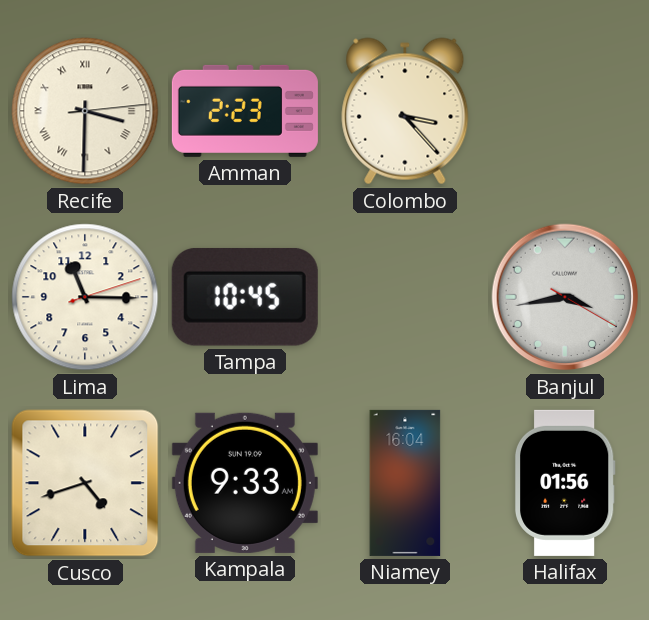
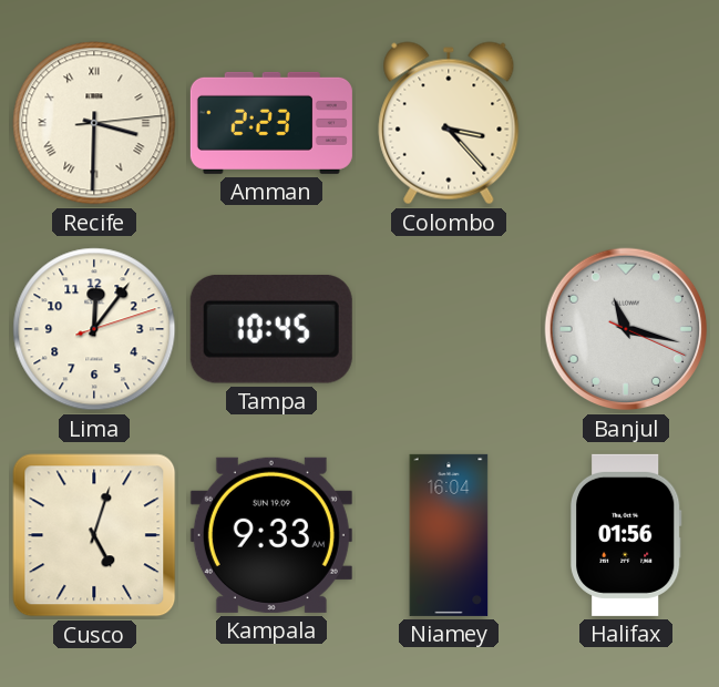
Lima: 11:15 -> 12:06 (94, 329)
Banjul: 3:43 -> 11:17 (626, 329)
Cusco: 4:42 -> 5:03 (94, 535)
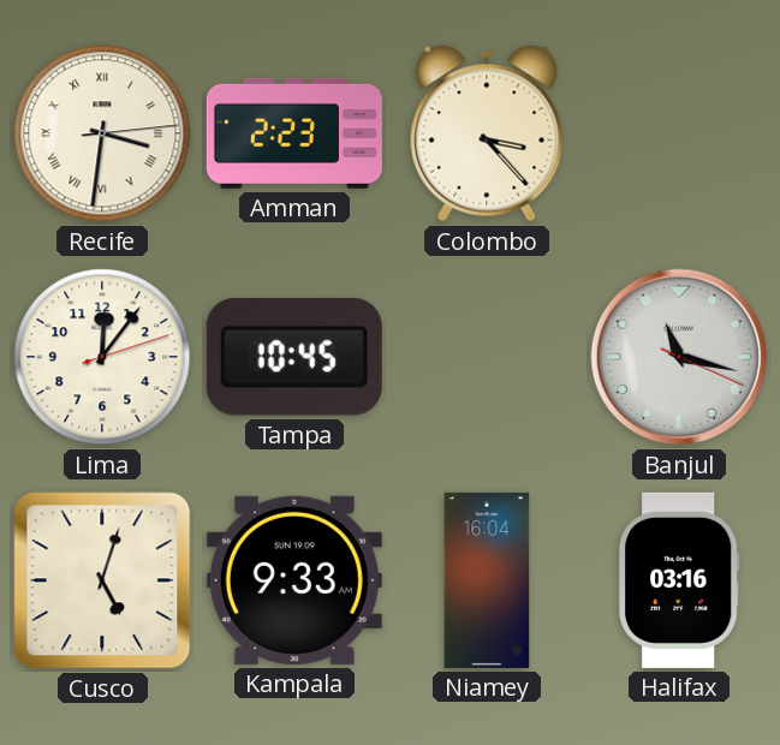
Recife: 3:30 -> 3:31 (102, 133)
Halifax: 01:56 -> 03:16 (679, 580)
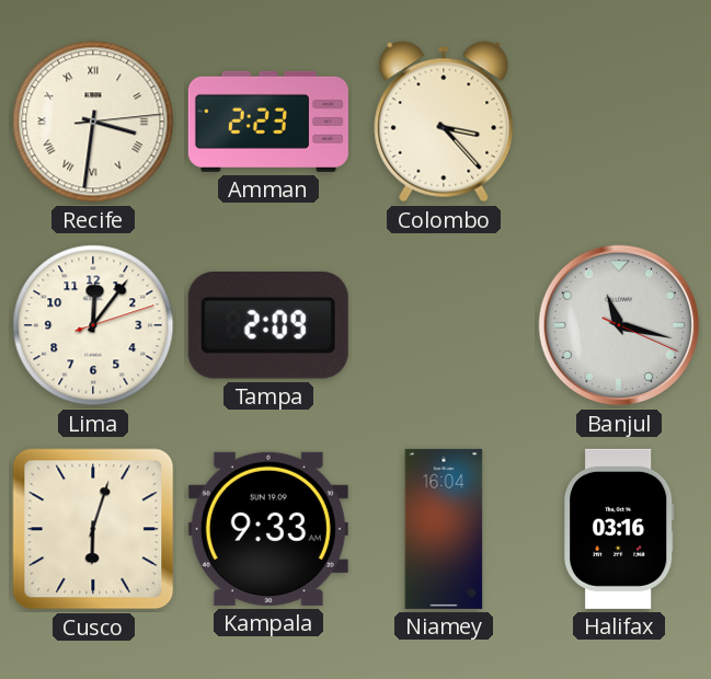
Tampa: 10:45 -> 2:09 (268, 325)
Cusco: 5:03 -> 6:03 (93, 529)
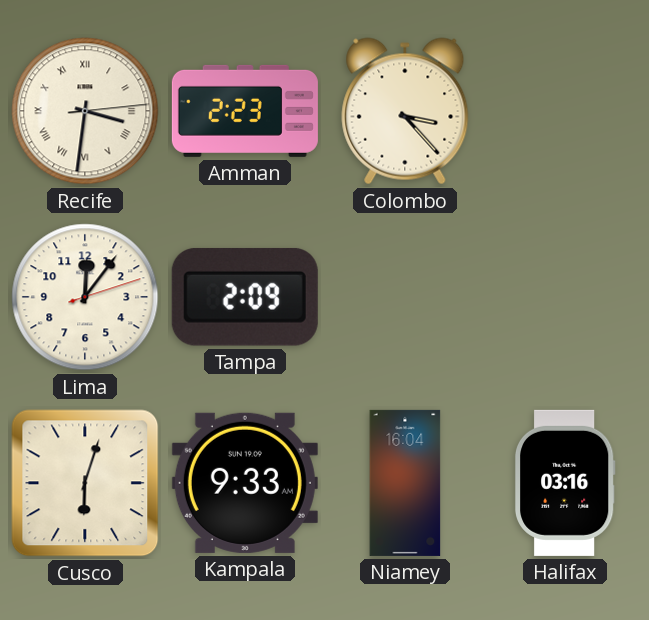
Banjul: 11:17 -> none (619, 325)
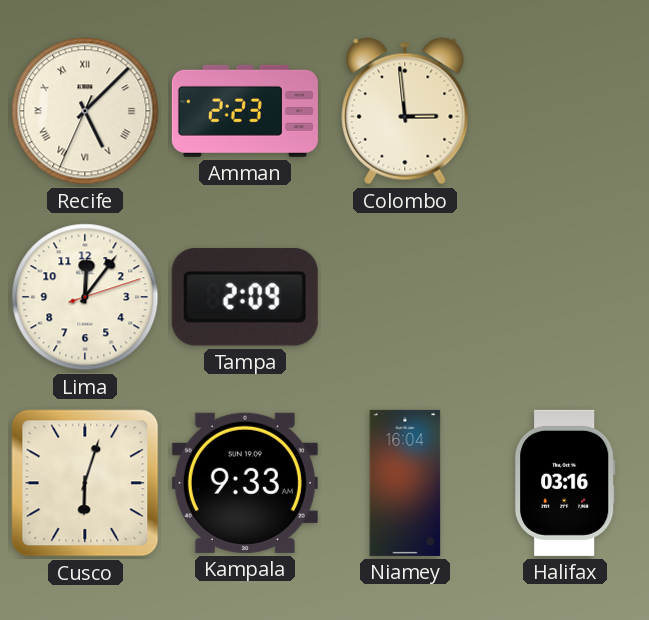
Recife: 3:31 -> 5:07 (85, 111)
Colombo: 3:23 -> 2:59 (405, 111)
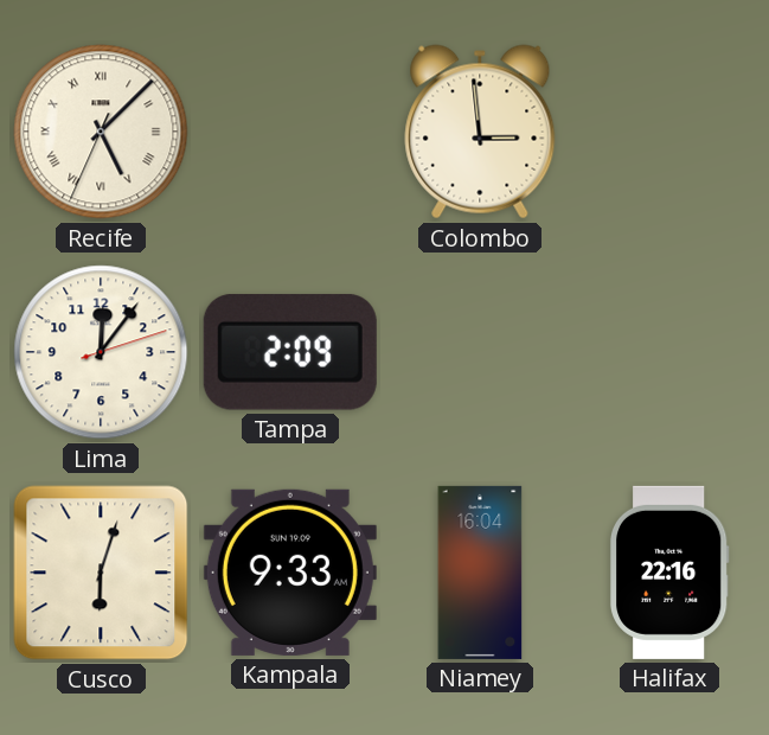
Amman: 2:23 -> none (245, 111)
Halifax: 03:16 -> 22:16 (669, 573)
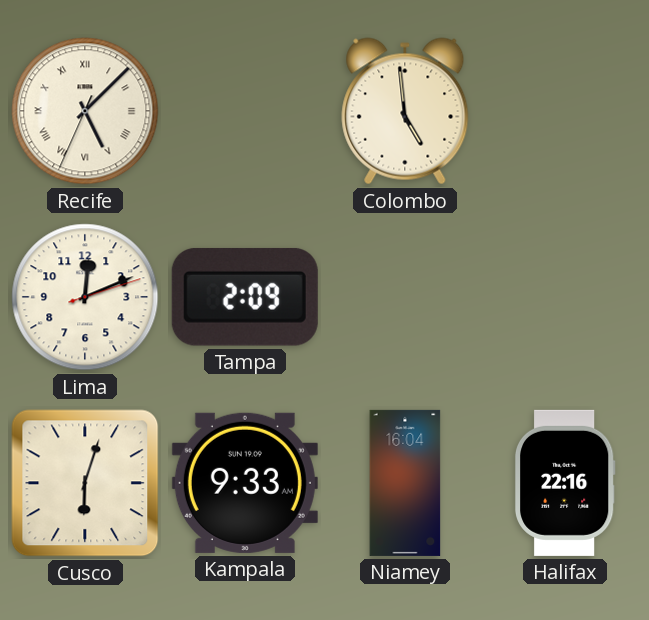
Colombo: 2:59 -> 4:59 (405, 111)
Lima: 12:06 -> 12:11 (85, 297)
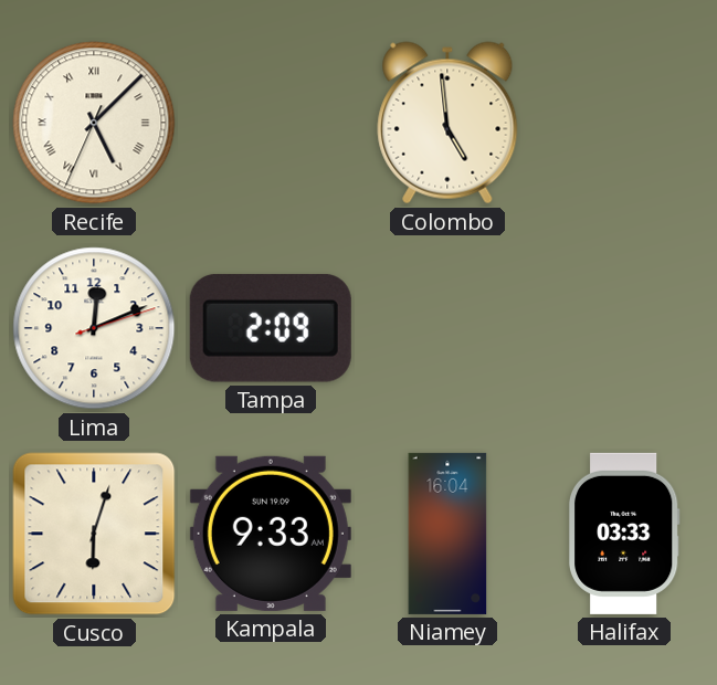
Halifax: 22:16 -> 03:33 (624, 534)
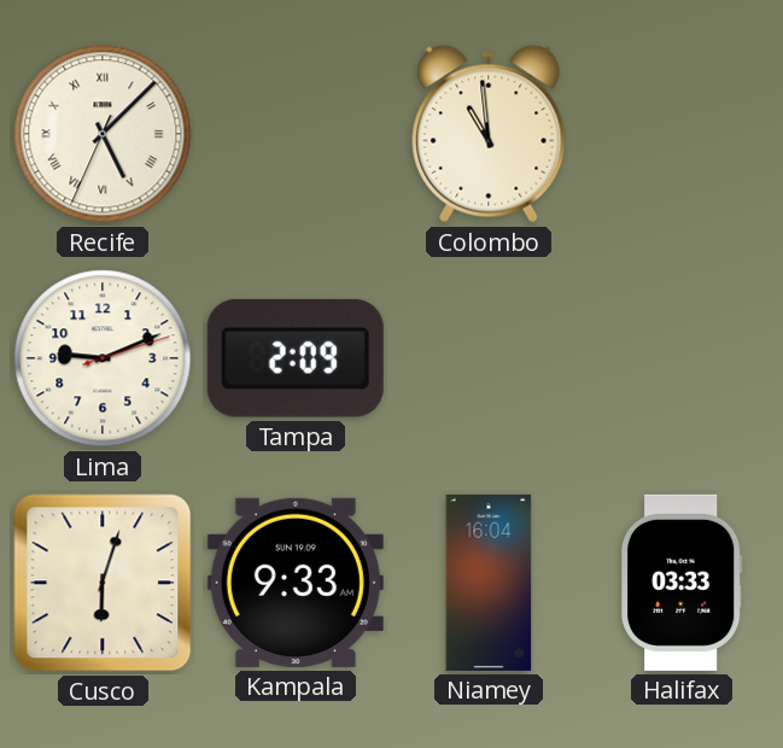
Colombo: 4:59 -> 10:59 (489, 134)
Lima: 12:11 -> 9:11 (103, 358)
